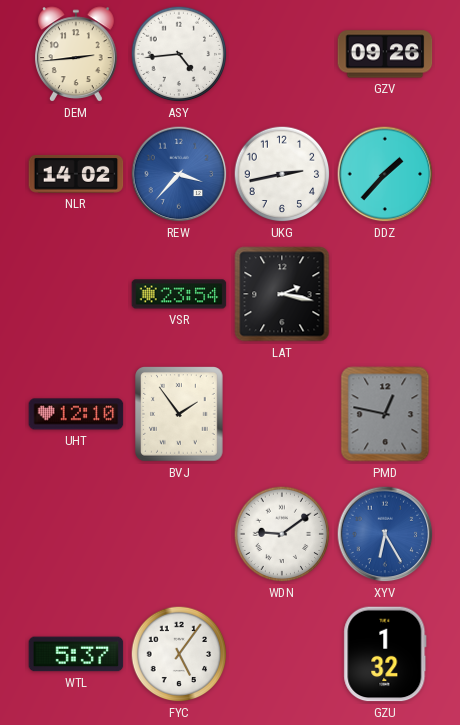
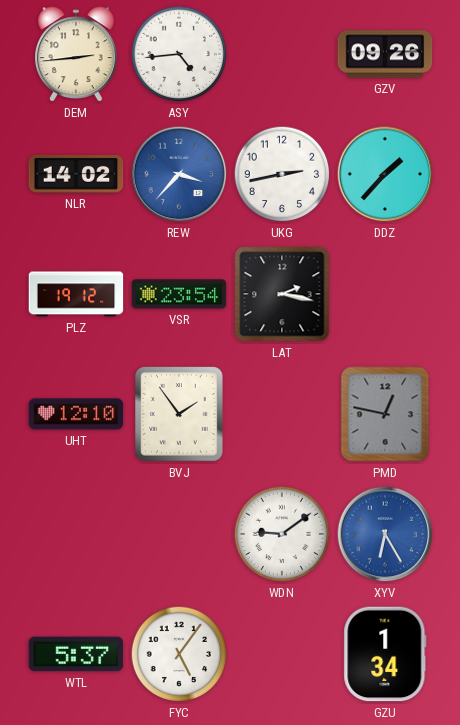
PLZ: none -> 19:12 (76, 294)
GZU: 1:32 -> 1:34 (385, 654)
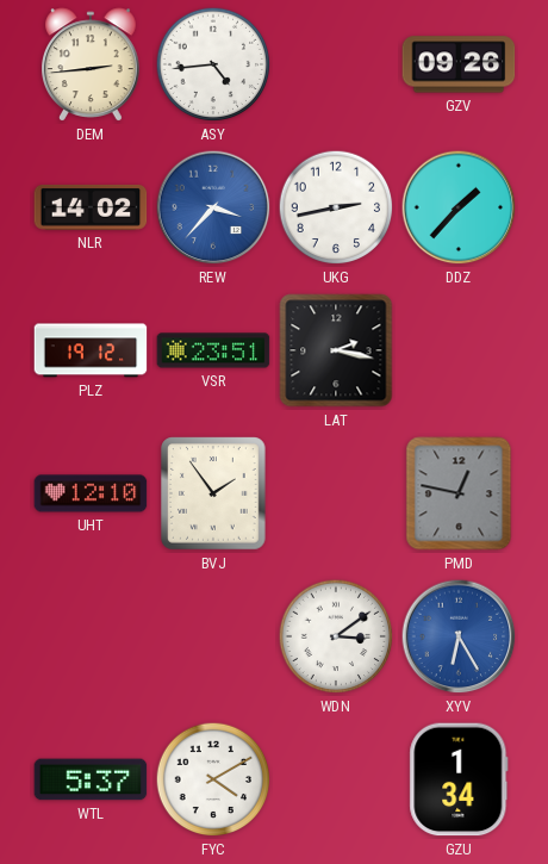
VSR: 23:54 -> 23:51 (213, 350)
WDN: 9:09 -> 3:09 (336, 636)
FYC: 5:06 -> 4:10 (213, 779)
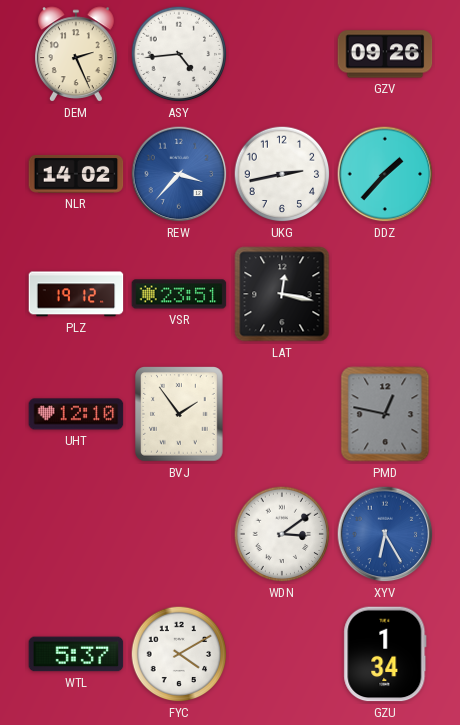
DEM: 2:44 -> 2:26 (77, 54)
LAT: 2:17 -> 12:17 (282, 294)
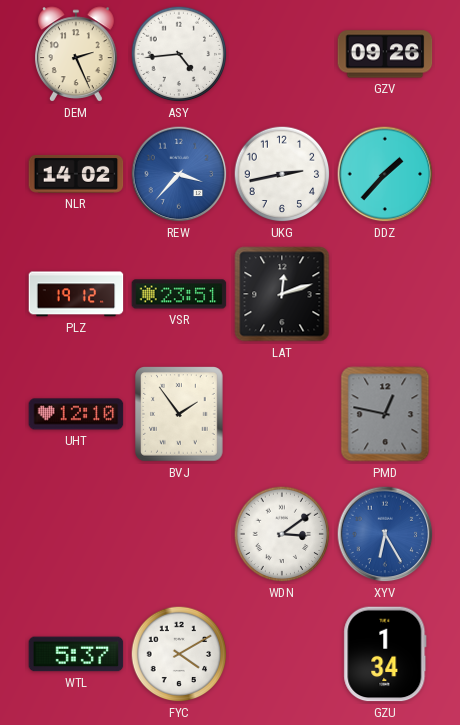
LAT: 12:17 -> 12:12 (282, 294)
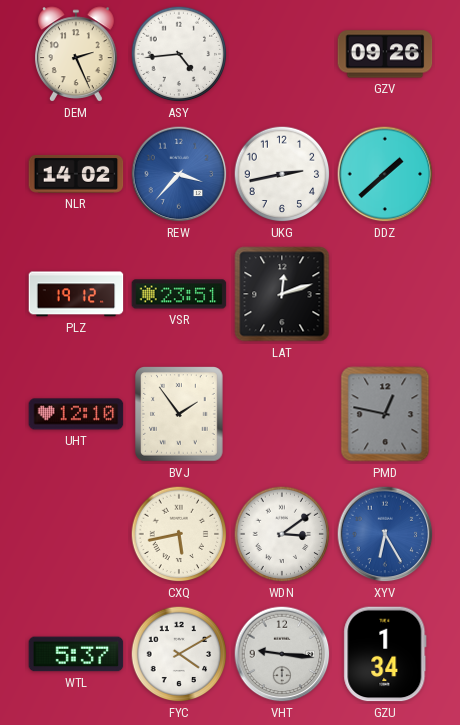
DDZ: 1:37 -> 1:38 (385, 174)
CXQ: none -> 5:43 (179, 534)
VHT: none -> 9:16 (282, 654)
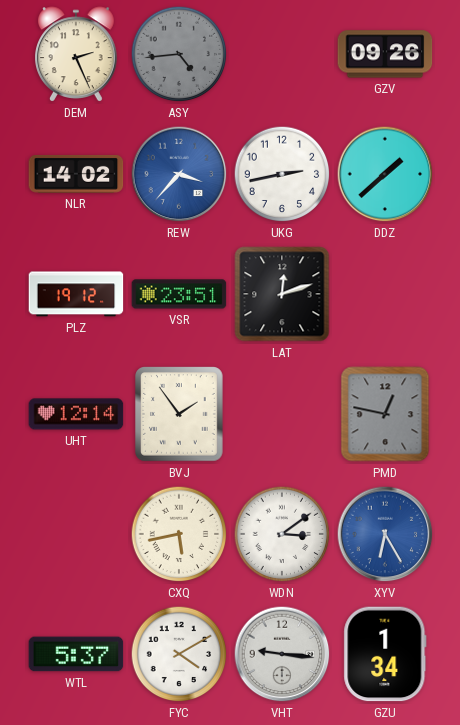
ASY dial: white -> grey (179, 54)
UHT: 12:10 -> 12:14 (76, 414)
